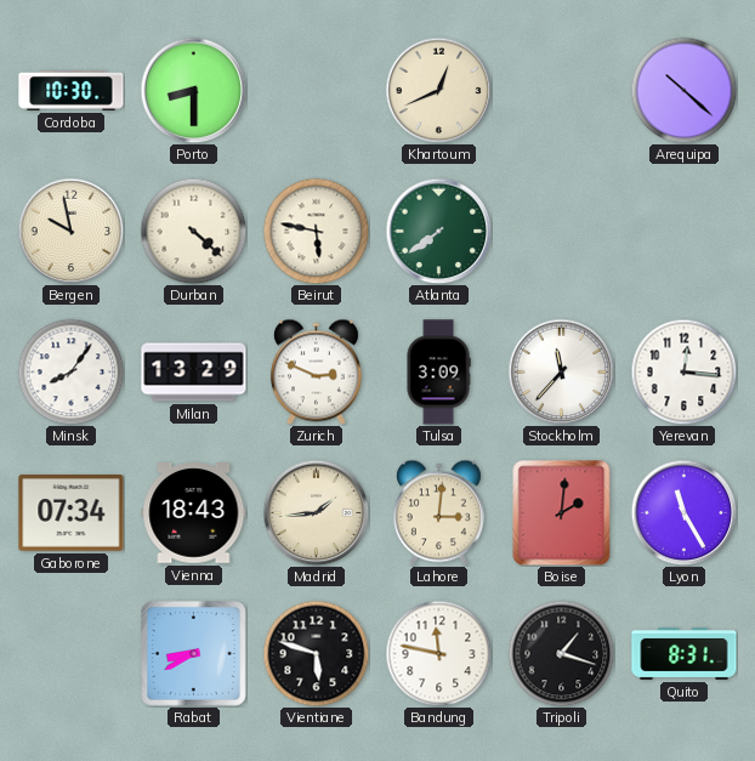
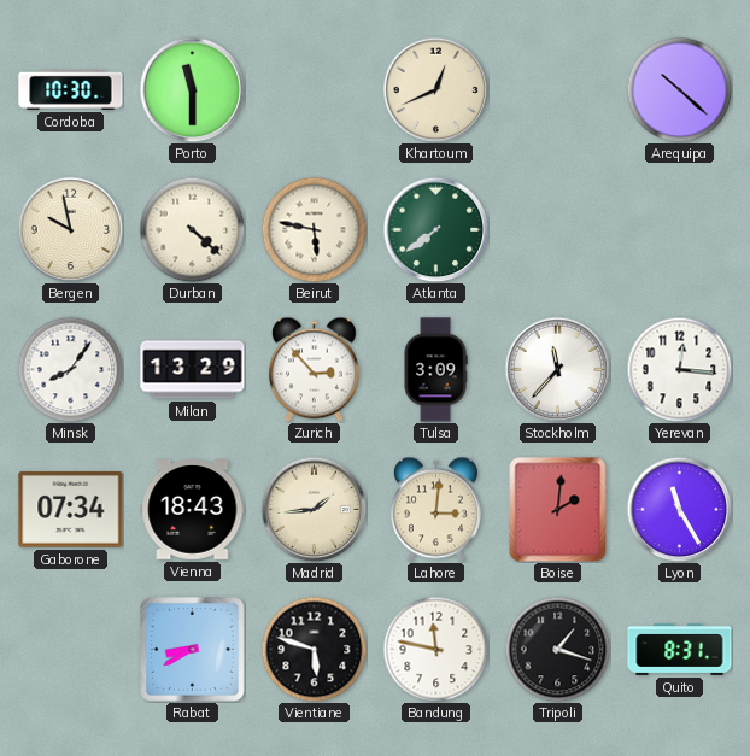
Porto: 8:30 -> 11:30 (192, 89)
Zurich: 2:49 -> 2:53 (314, 369)
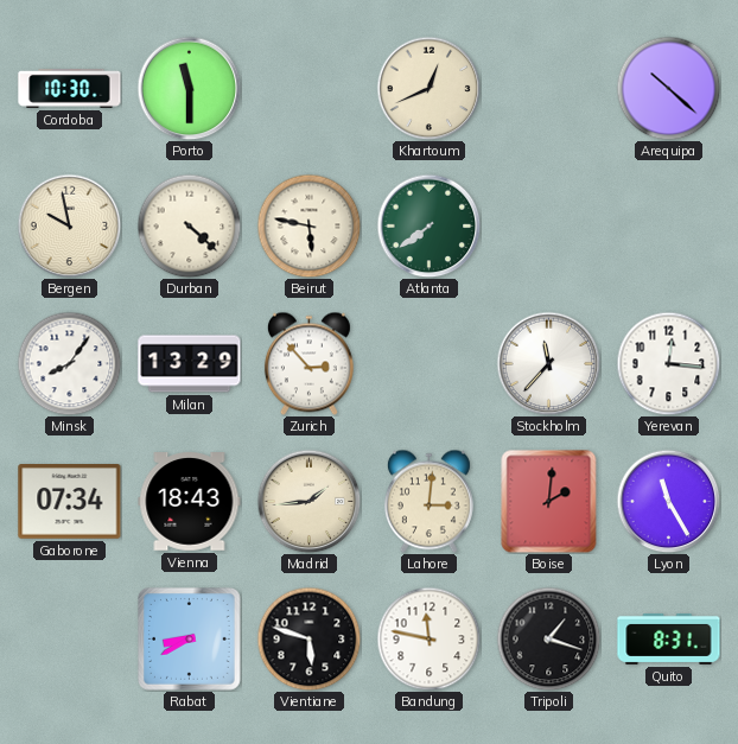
Tulsa: 3:09 -> none (435, 370)
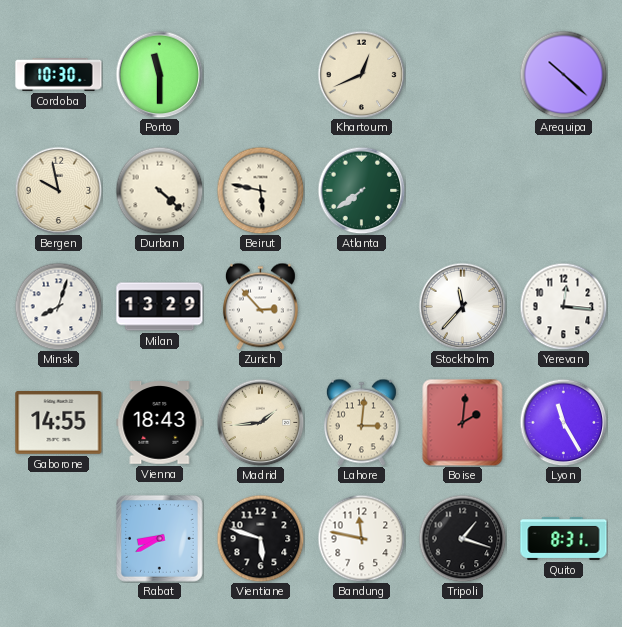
Minsk: 8:06 -> 8:03 (58, 306)
Gaborone: 07:34 -> 14:55 (59, 423)
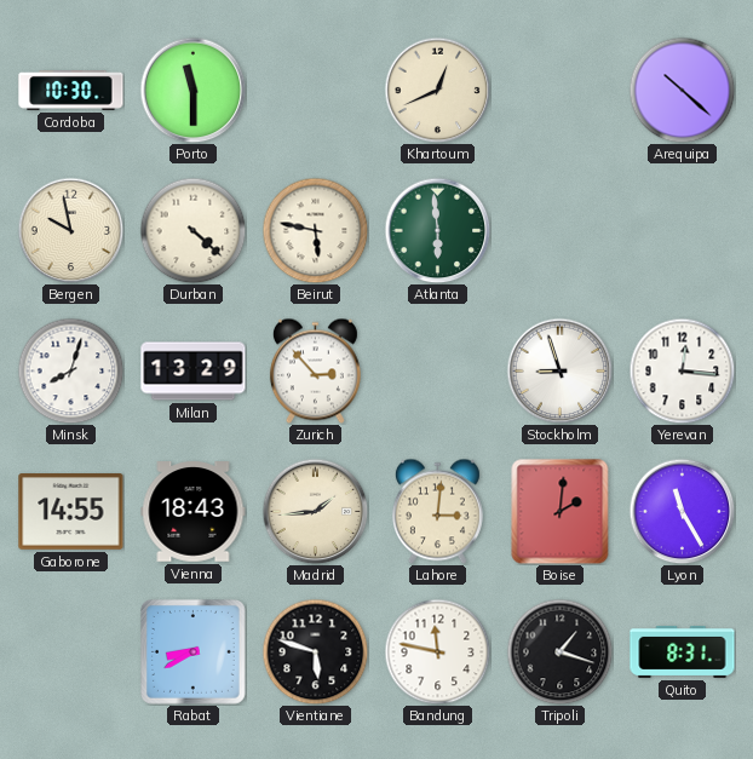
Atlanta: 7:39 -> 5:59 (437, 230)
Stockholm: 11:37 -> 8:57 (559, 370)
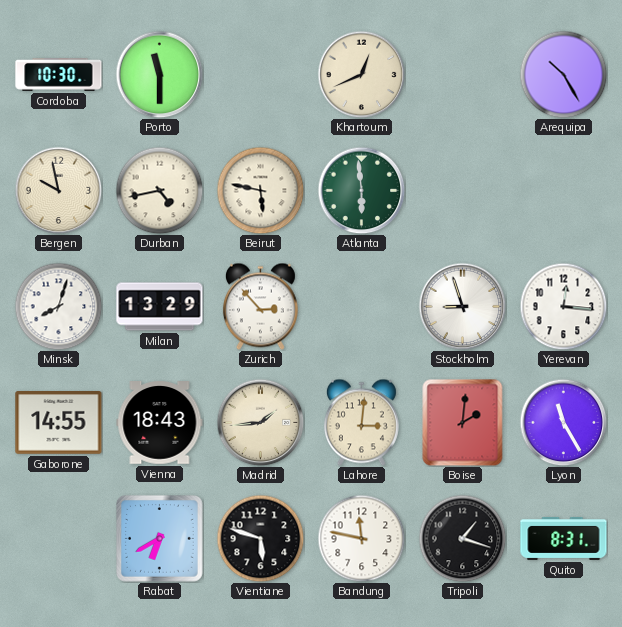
Arequipa: 10:22 -> 10:25 (563, 74)
Durban: 4:22 -> 4:43 (159, 190)
Rabat: 8:40 -> 6:40 (160, 539)
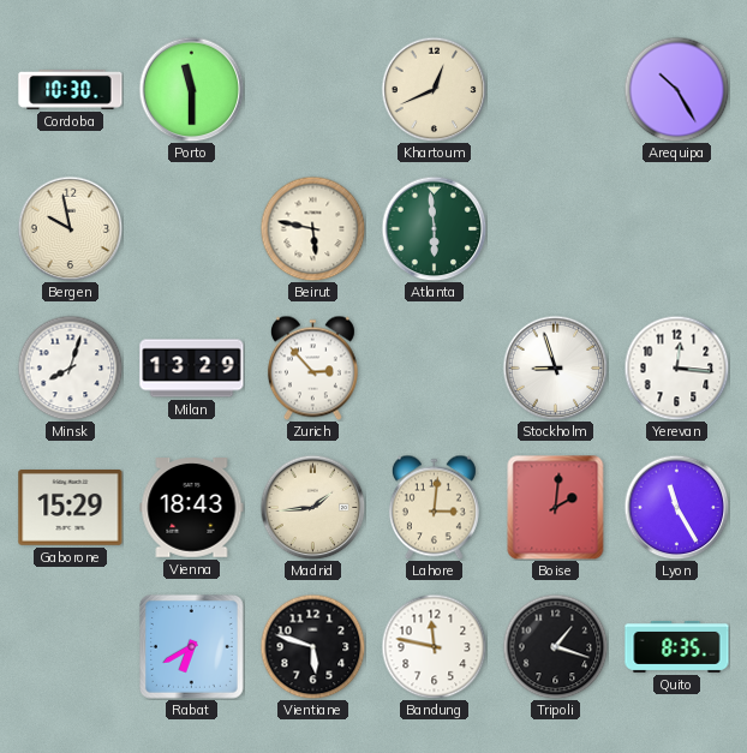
Durban: 4:43 -> none (159, 190)
Gaborone: 14:55 -> 15:29 (71, 508)
Quito: 8:31 -> 8:35 (677, 646)
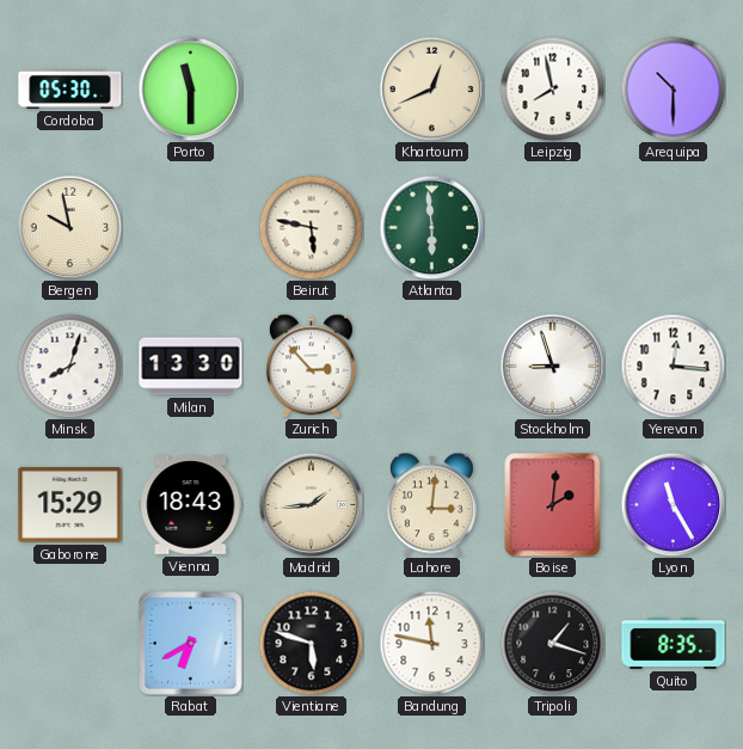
Cordoba: 10:30 -> 05:30 (70, 90)
Leipzig: none -> 7:58 (552, 88)
Arequipa: 10:25 -> 10:30 (673, 88)
Milan: 13:29 -> 13:30 (191, 367)
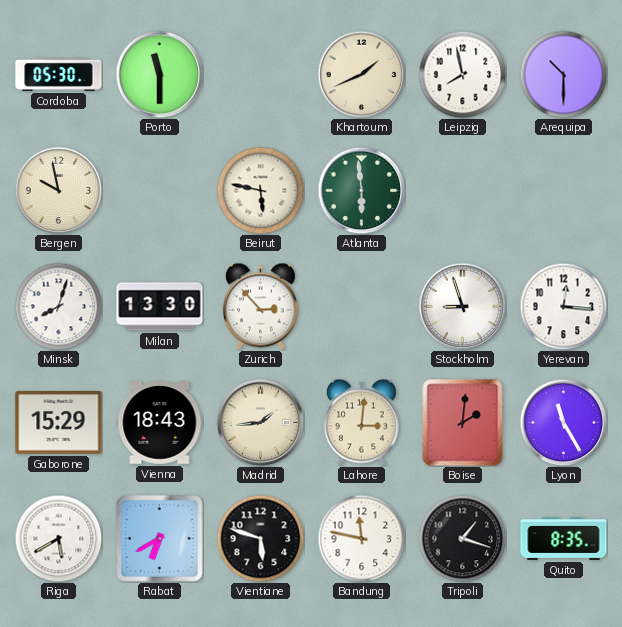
Khartoum: 12:41 -> 1:41 (361, 74)
Riga: none -> 5:40 (58, 538)
